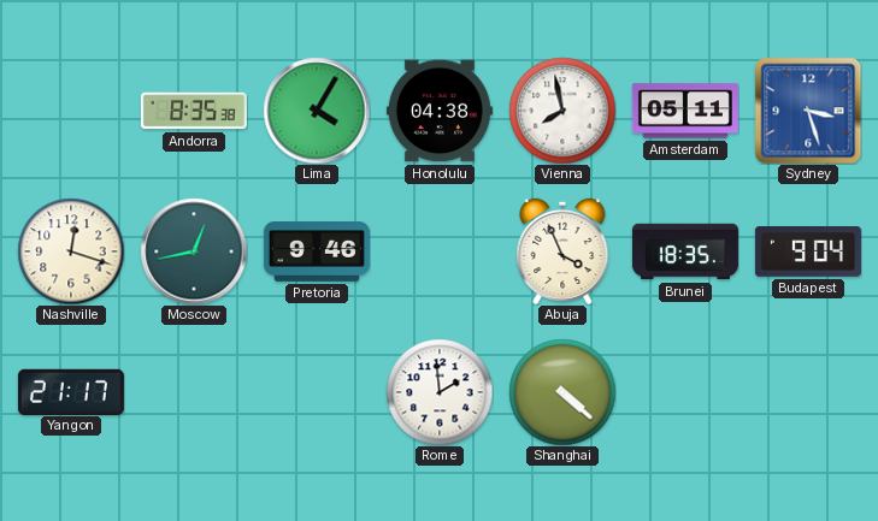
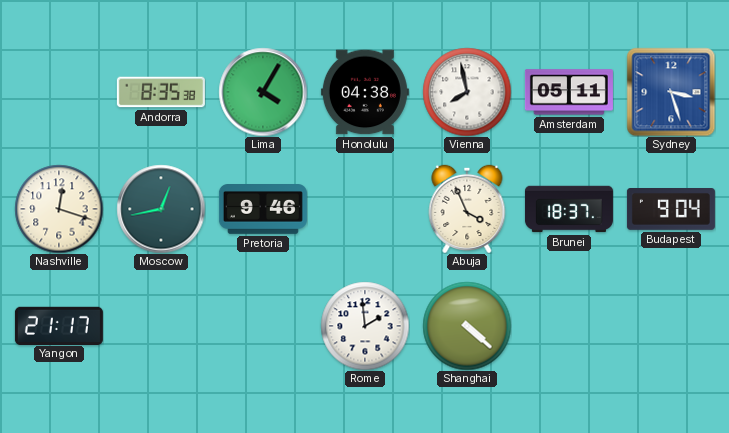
Brunei: 18:35 -> 18:37 (569, 209)
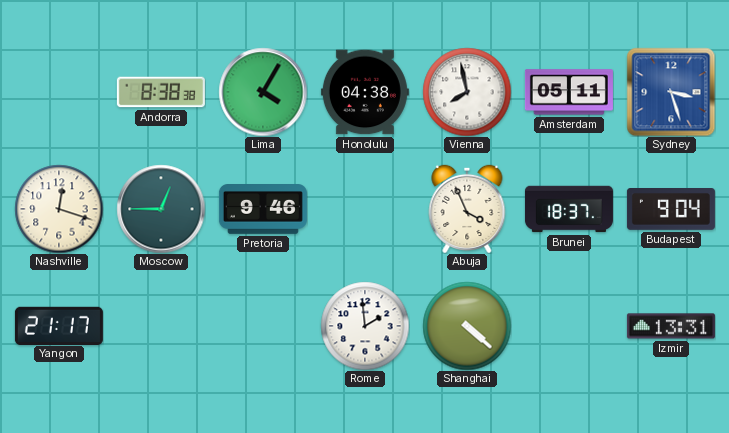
Andorra: 8:35 -> 8:38 (161, 92)
Moscow: 12:43 -> 12:45 (161, 209)
Izmir: none -> 13:31 (671, 326)
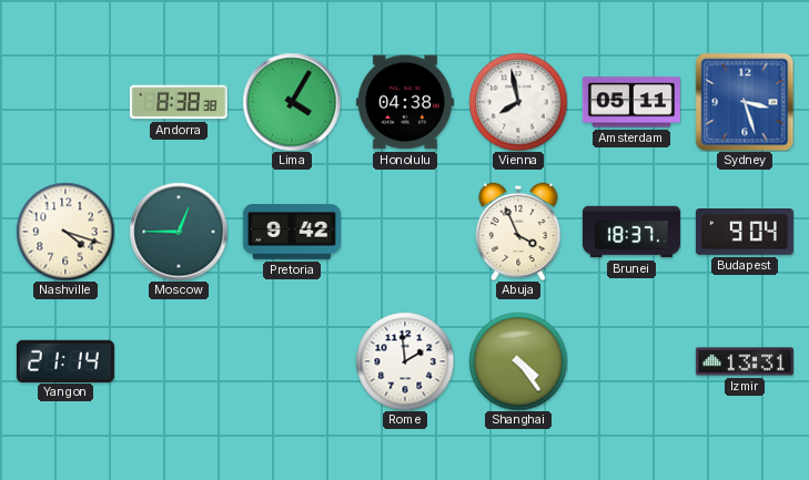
Nashville: 12:18 -> 4:18 (65, 232)
Pretoria: 9:46 -> 9:42 (292, 233)
Yangon: 21:17 -> 21:14 (65, 360)
Shanghai: 4:22 -> 4:24 (518, 361)
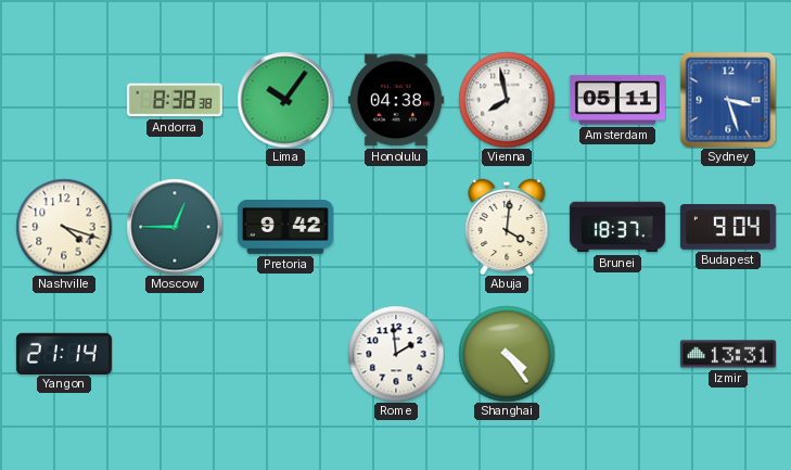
Lima: 4:05 -> 10:06 (285, 100)
Abuja: 3:56 -> 4:01 (507, 226)
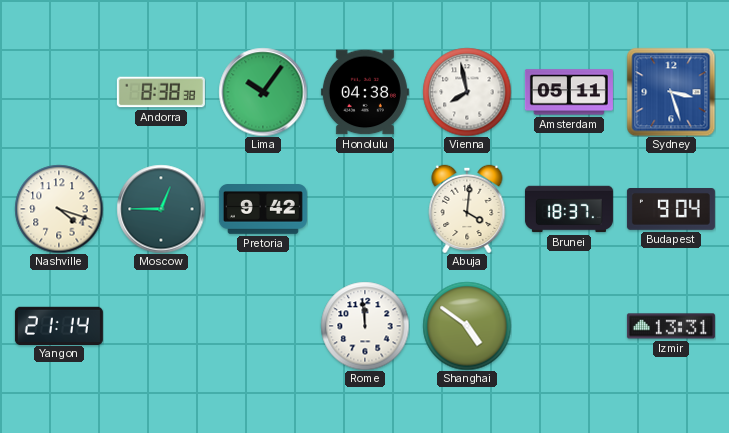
Rome: 1:59 -> 11:59 (365, 326)
Shanghai: 4:24 -> 4:51 (467, 326)
